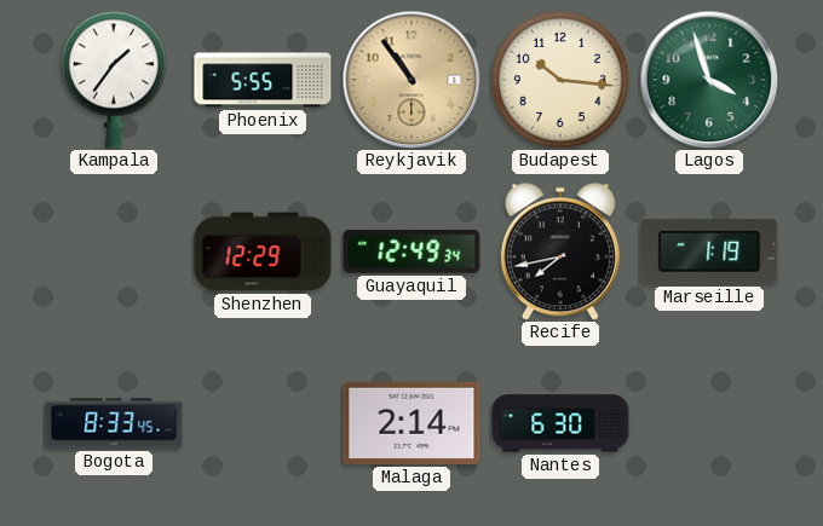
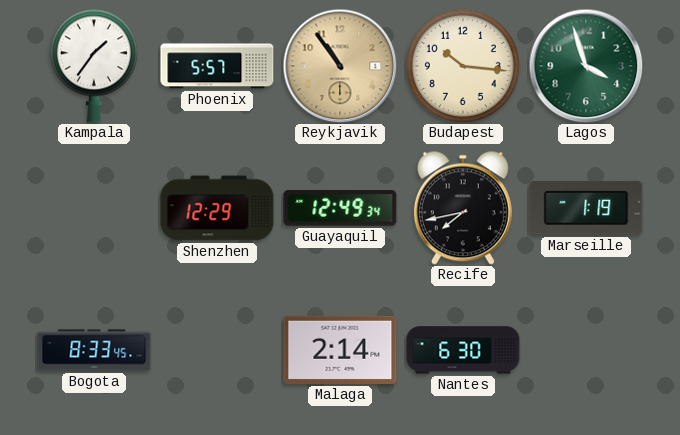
Phoenix: 5:55 -> 5:57 (217, 66)
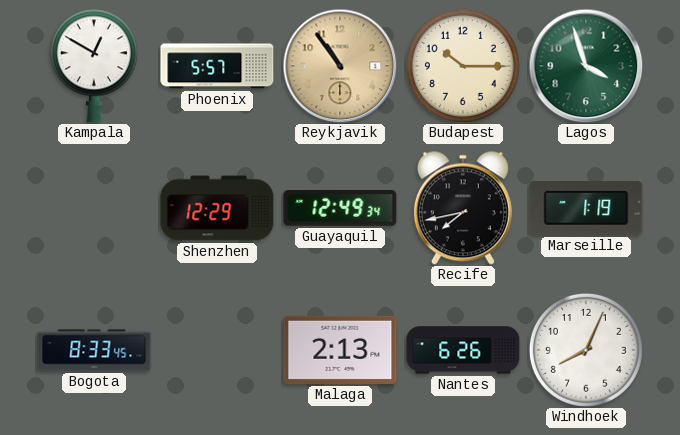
Kampala: 1:36 -> 12:50 (94, 66)
Budapest: 10:16 -> 10:15 (463, 66)
Malaga: 2:14 -> 2:13 (340, 350)
Nantes: 6:30 -> 6:26 (463, 350)
Windhoek: none -> 8:04 (586, 350)
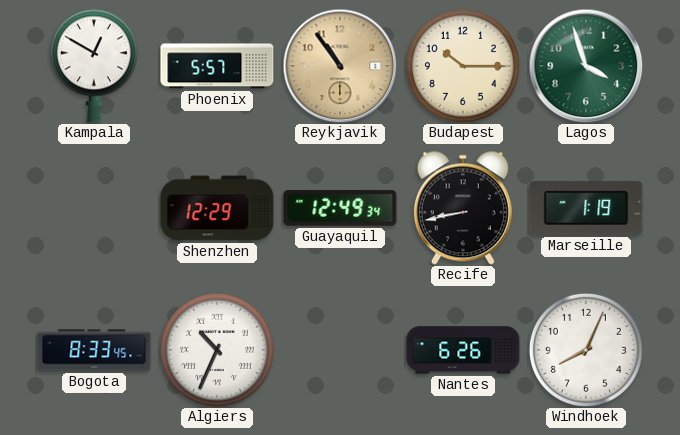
Recife: 7:43 -> 8:43 (463, 208)
Algiers: none -> 10:34 (217, 350)
Malaga: 2:13 -> none (340, 350)
